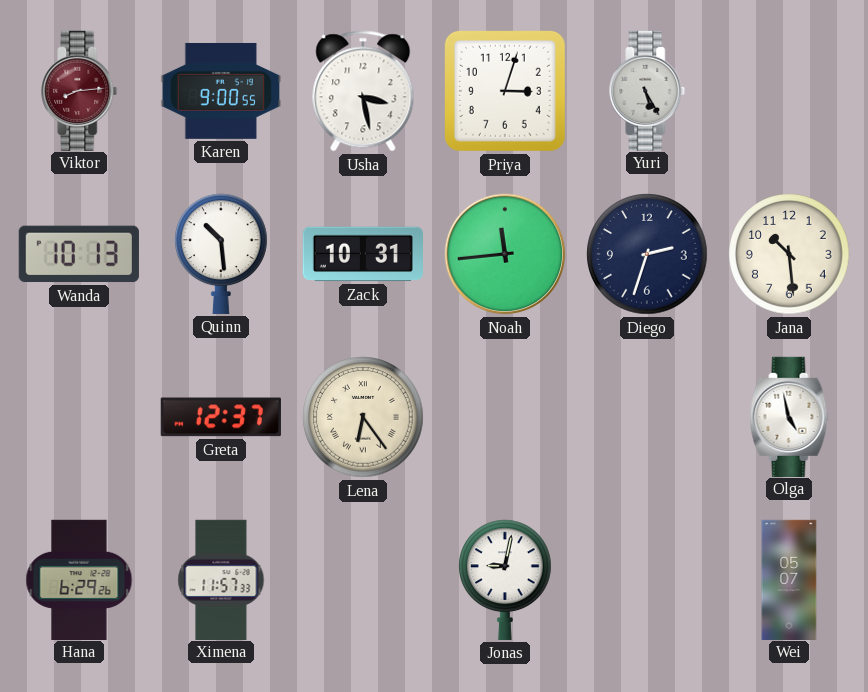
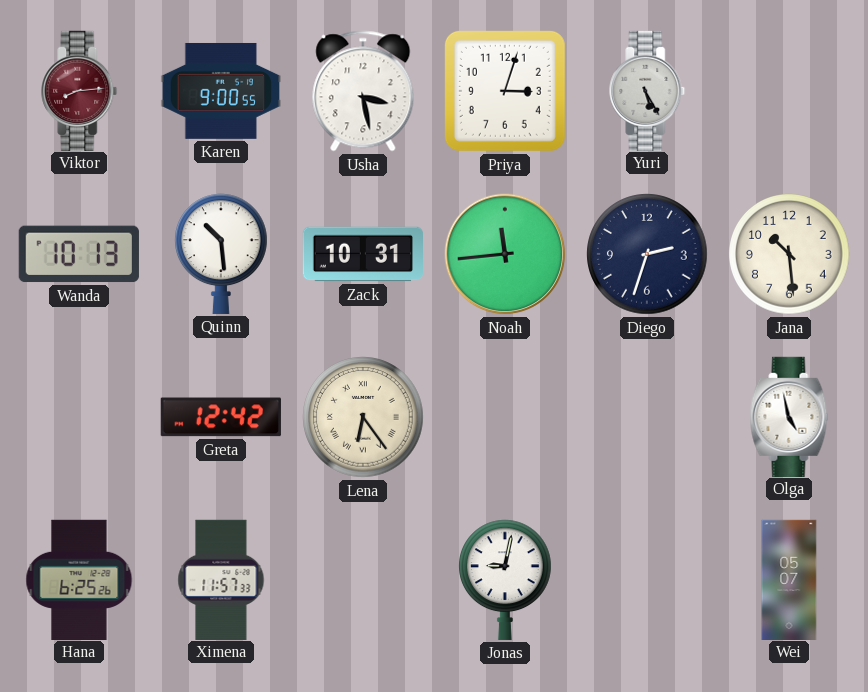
Greta: 12:37 -> 12:42 (221, 417)
Hana: 6:29 -> 6:25 (79, 579)
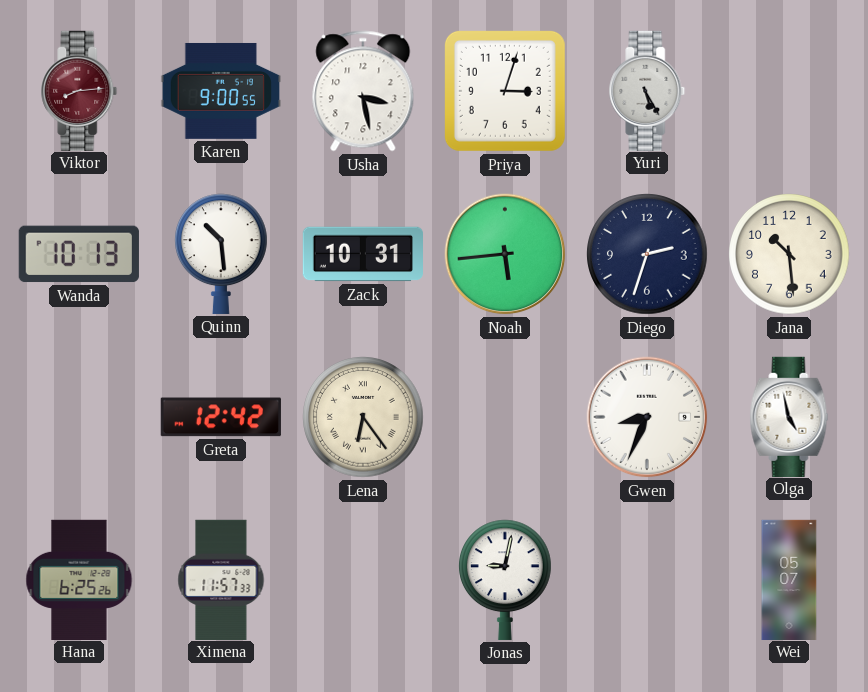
Noah: 11:44 -> 5:44 (505, 254)
Gwen: none -> 8:34 (647, 417)
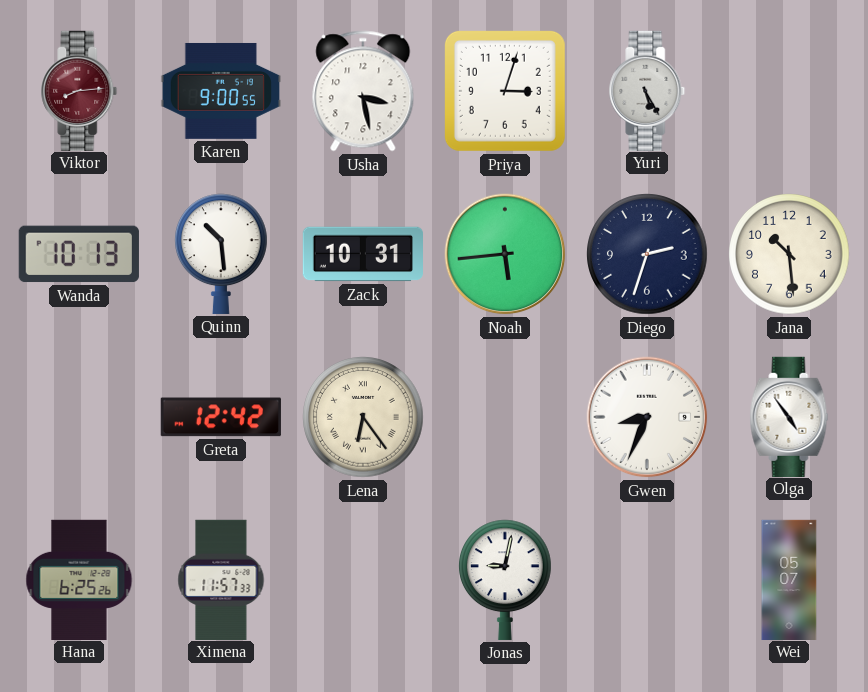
Olga: 4:58 -> 4:54 (789, 416)
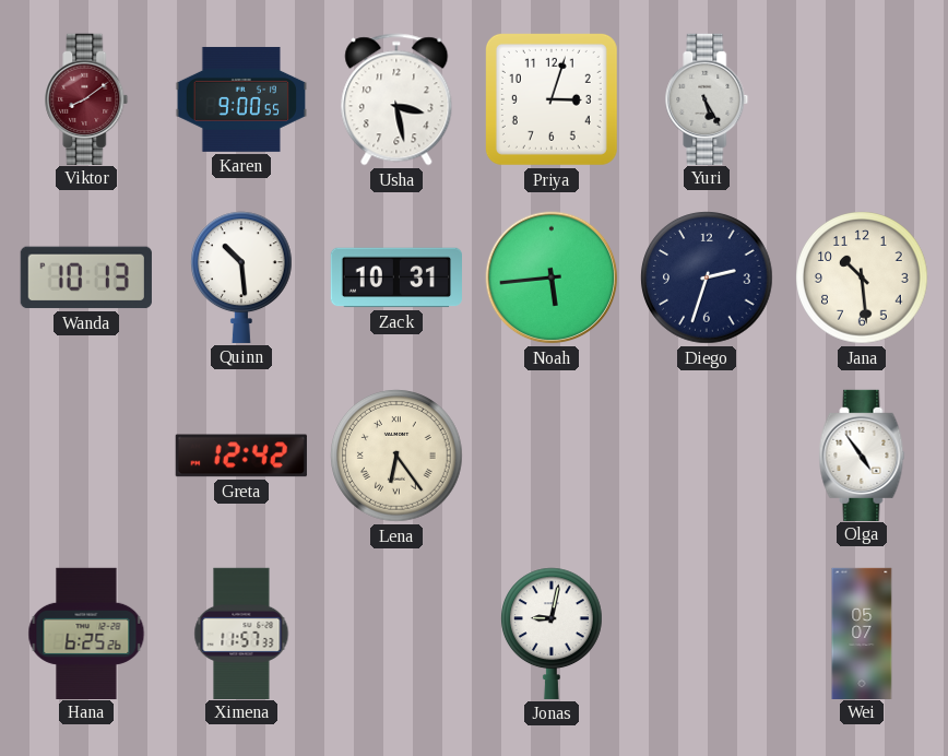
Viktor: 8:14 -> 8:09 (86, 98)
Gwen: 8:34 -> none (647, 417)
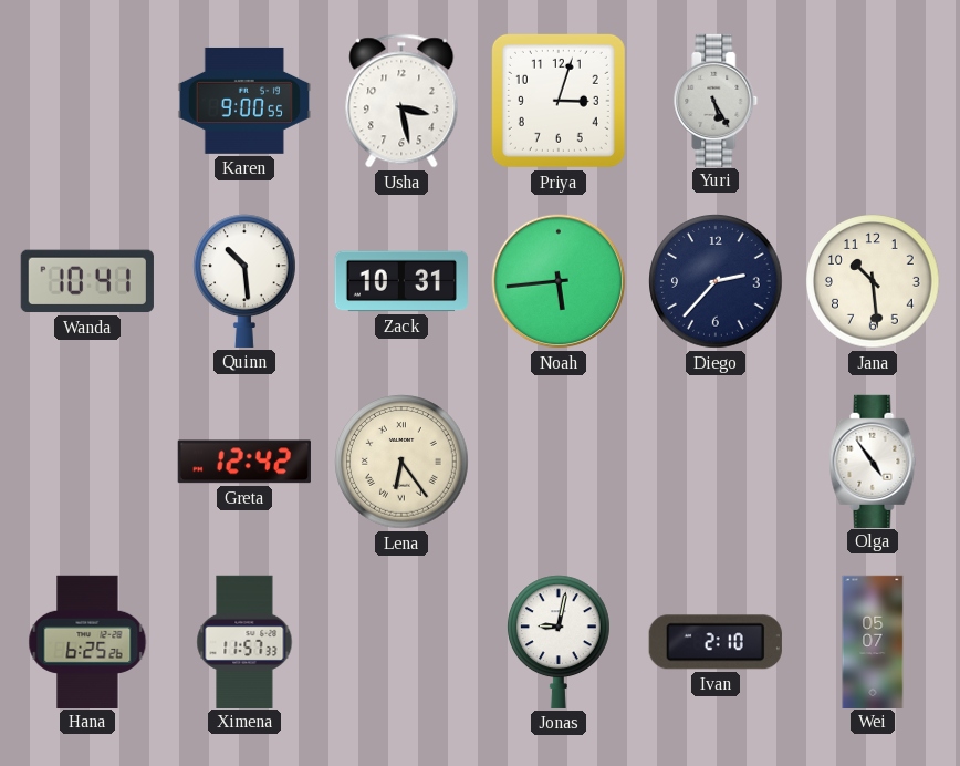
Viktor: 8:09 -> none (86, 98)
Wanda: 10:13 -> 10:41 (87, 281)
Diego: 2:33 -> 2:37 (716, 281)
Ivan: none -> 2:10 (716, 642)
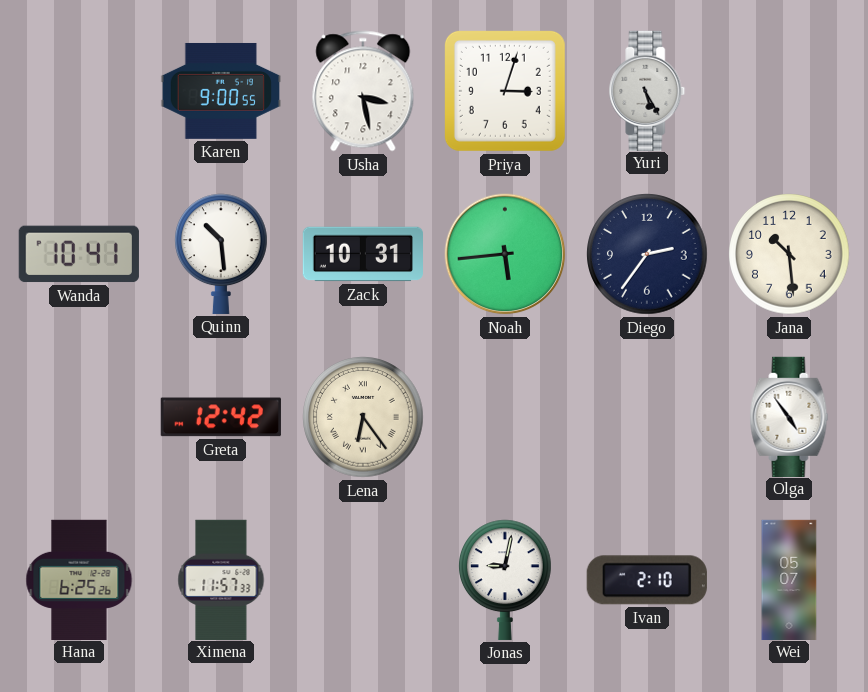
Diego: 2:37 -> 2:36 (647, 254)
